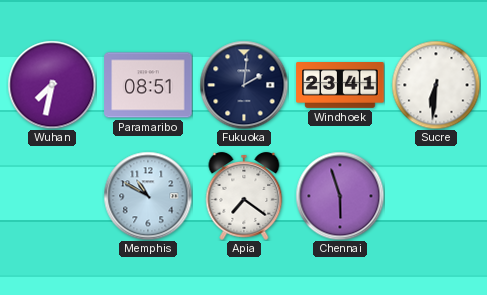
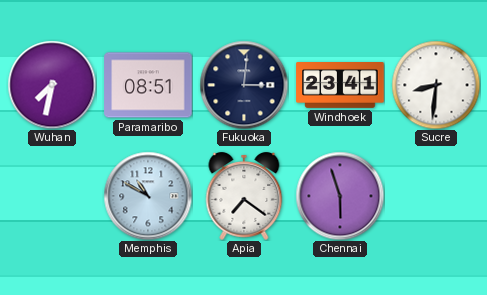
Fukuoka: 2:01 -> 3:01 (244, 85)
Sucre: 6:31 -> 8:31 (436, 85)
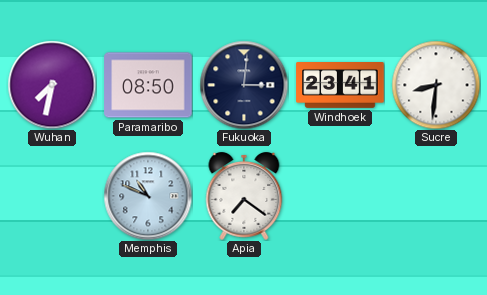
Paramaribo: 08:51 -> 08:50 (148, 85)
Memphis: 10:50 -> 10:49 (148, 196)
Chennai: 5:57 -> none (340, 196)
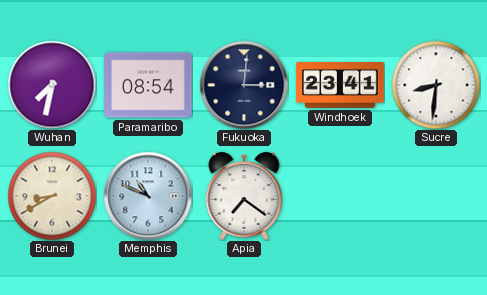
Paramaribo: 08:50 -> 08:54 (148, 85)
Brunei: none -> 8:40 (52, 196)
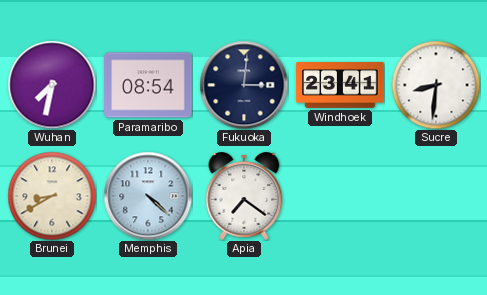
Memphis: 10:49 -> 4:22 (148, 196)
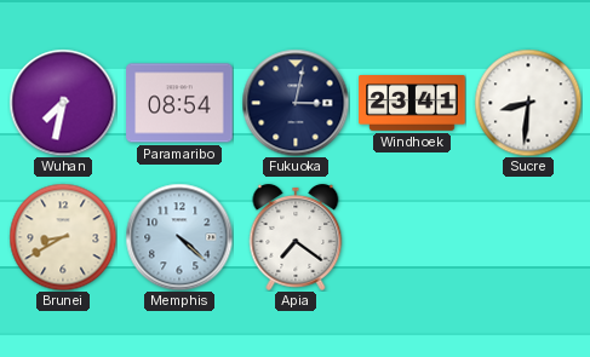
Fukuoka: 3:01 -> 3:02 (296, 103)
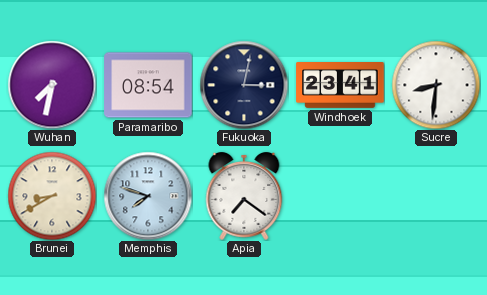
Memphis: 4:22 -> 7:48 (148, 196)
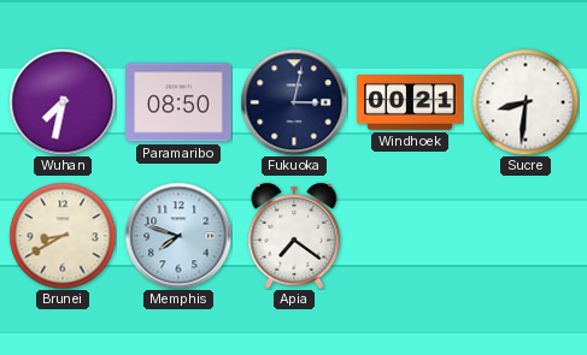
Paramaribo: 08:54 -> 08:50 (178, 102)
Windhoek: 23:41 -> 00:21 (410, 103)
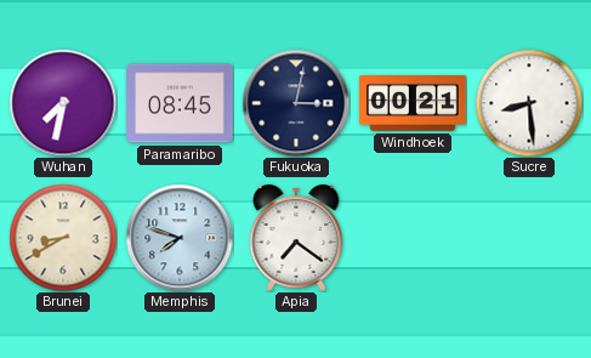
Paramaribo: 08:50 -> 08:45 (180, 103)
Sucre: 8:31 -> 8:29 (529, 103)
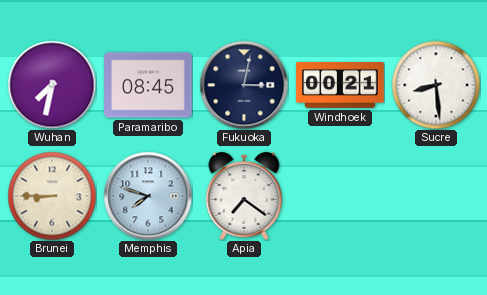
Brunei: 8:40 -> 8:45 (52, 196)
